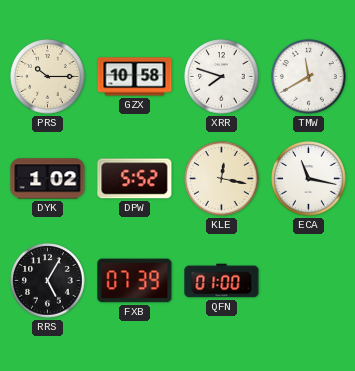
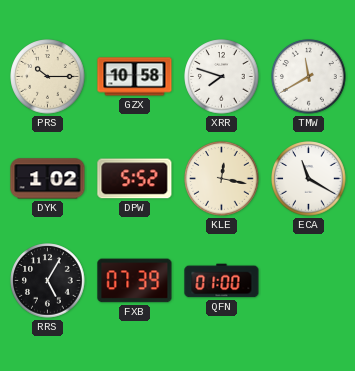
ECA: 11:17 -> 11:20 (309, 179)
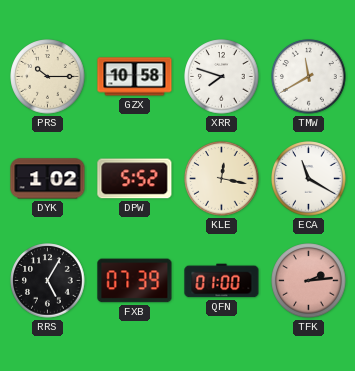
TFK: none -> 2:14 (309, 281)
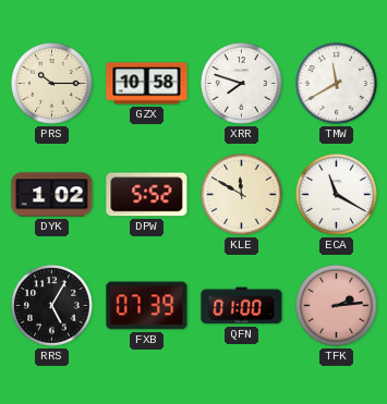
KLE: 12:17 -> 11:50 (242, 195)
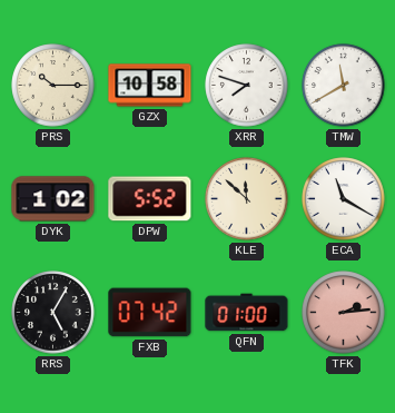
KLE: 11:50 -> 11:52 (247, 199)
FXB: 07:39 -> 07:42 (150, 313)
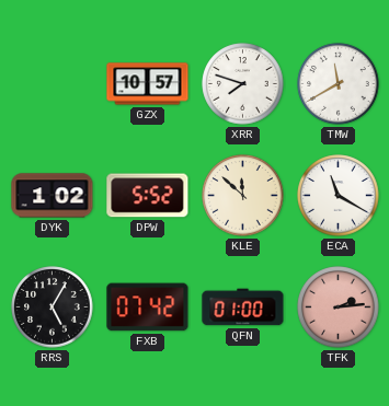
PRS: 10:15 -> none (53, 86)
GZX: 10:58 -> 10:57 (148, 84)
